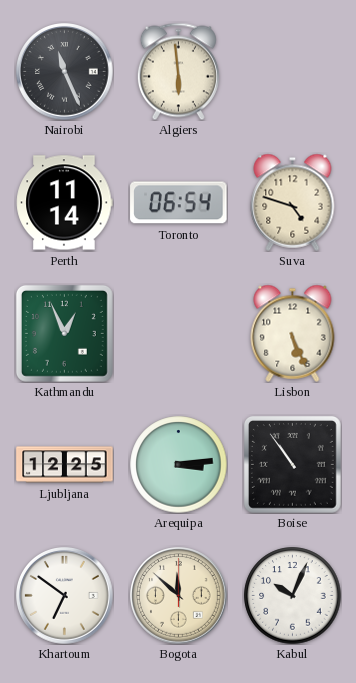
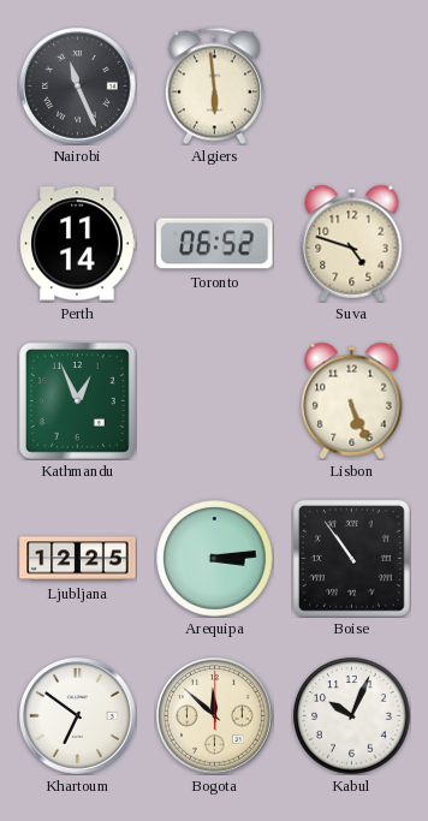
Toronto: 06:54 -> 06:52 (215, 244)
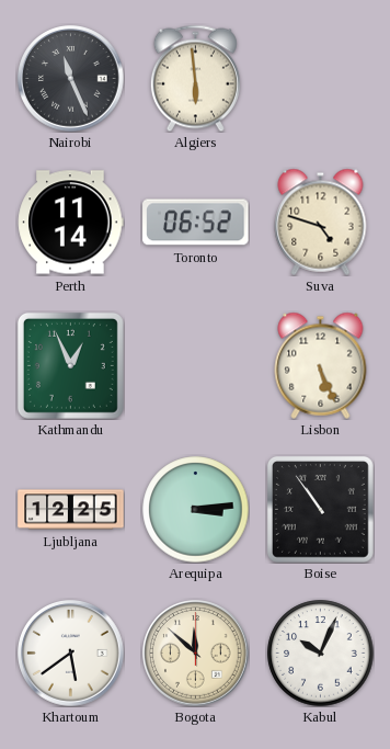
Khartoum: 6:51 -> 5:39 (71, 654)
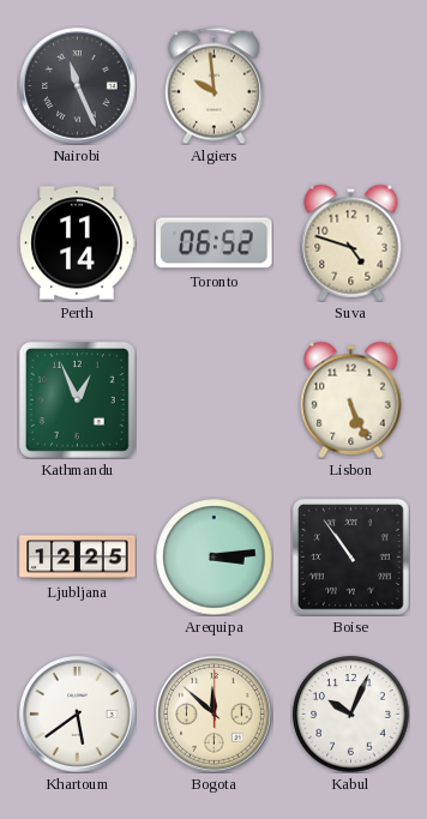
Algiers: 5:59 -> 9:59 (213, 85)
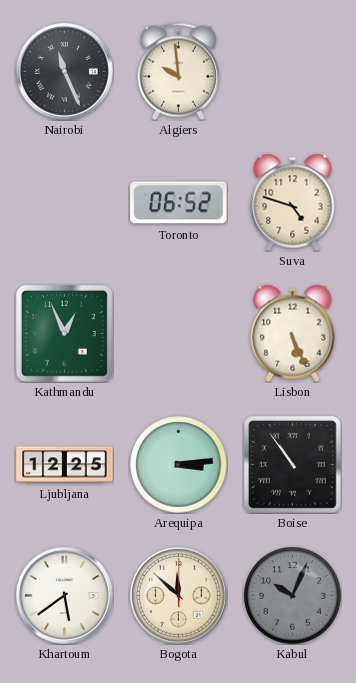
Perth: 11:14 -> none (78, 243)
Kabul dial: white -> grey (293, 596)
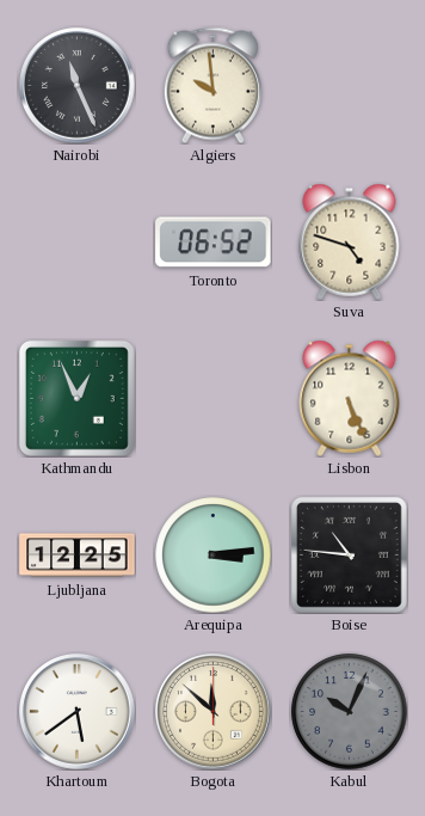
Boise: 10:54 -> 10:46 (349, 554)
